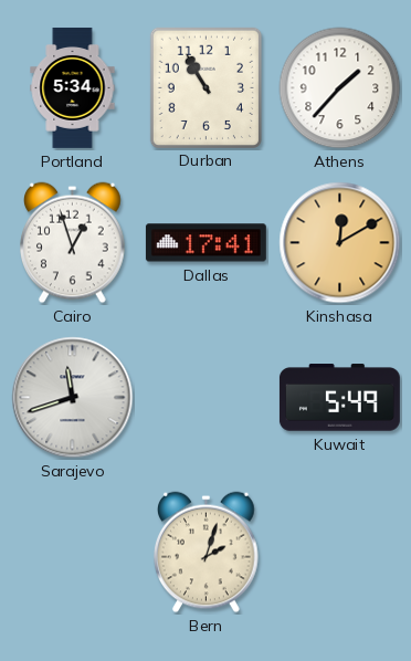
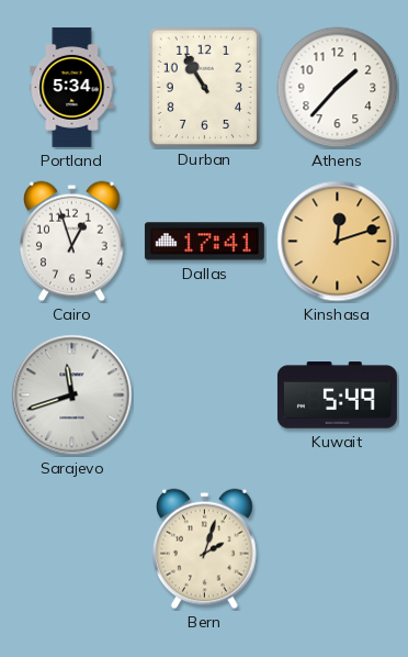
Kinshasa: 12:10 -> 12:12 (338, 242)
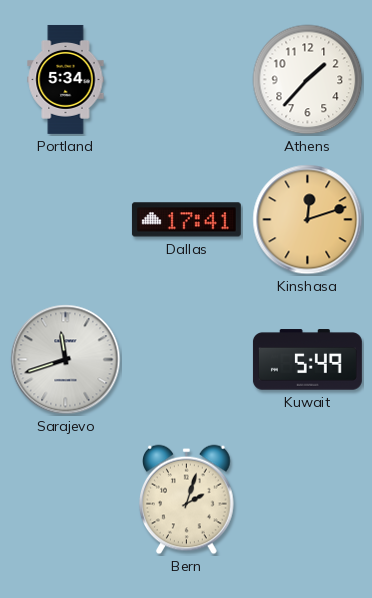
Durban: 10:55 -> none (204, 87)
Cairo: 12:57 -> none (72, 242)
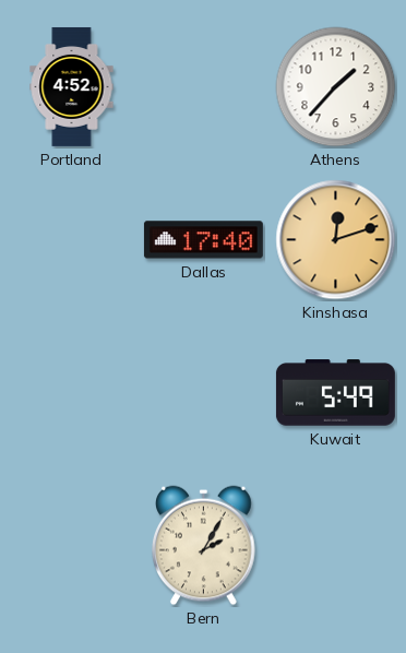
Portland: 5:34 -> 4:52 (72, 86)
Dallas: 17:41 -> 17:40 (203, 240)
Sarajevo: 11:42 -> none (66, 360)
Bern: 2:03 -> 2:05 (204, 546)
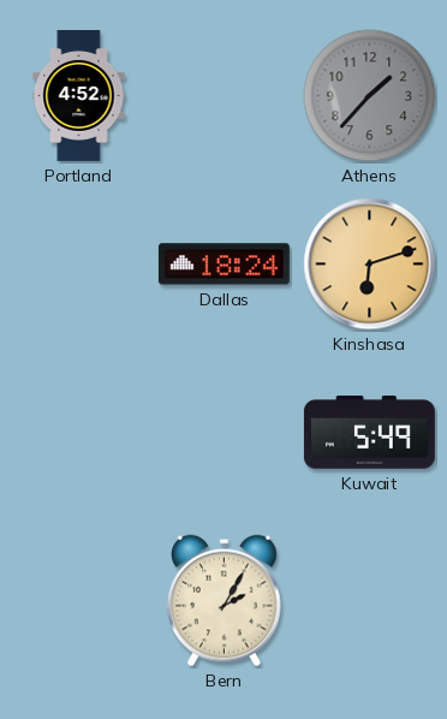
Athens dial: white -> grey (370, 96)
Dallas: 17:40 -> 18:24 (223, 265)
Kinshasa: 12:12 -> 6:12 (370, 265)
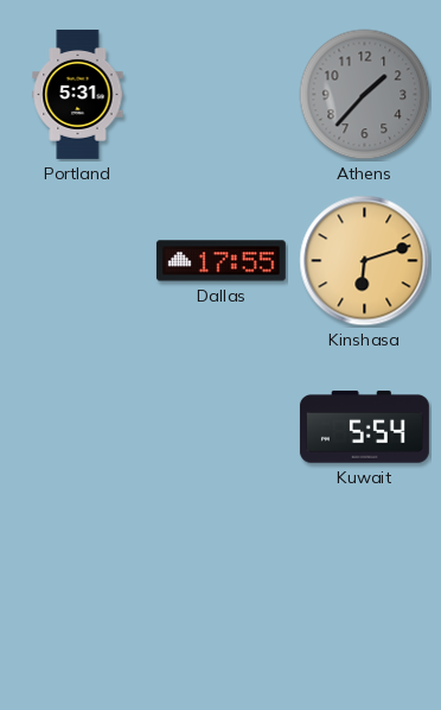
Portland: 4:52 -> 5:31 (78, 94)
Dallas: 18:24 -> 17:55 (220, 261)
Kuwait: 5:49 -> 5:54 (364, 427)
Bern: 2:05 -> none (225, 601)
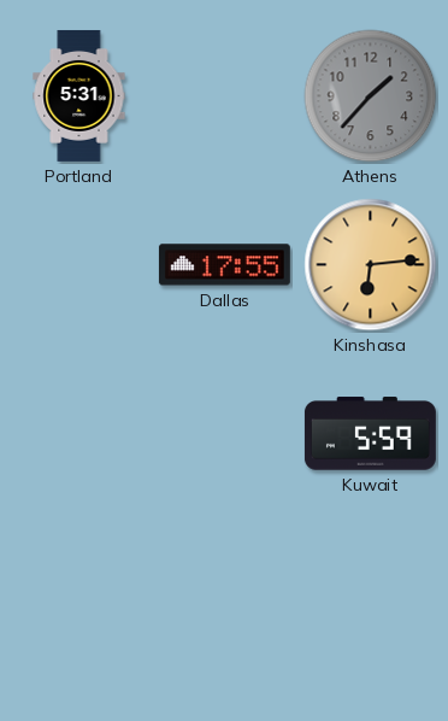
Kinshasa: 6:12 -> 6:14 (371, 265)
Kuwait: 5:54 -> 5:59 (370, 434)
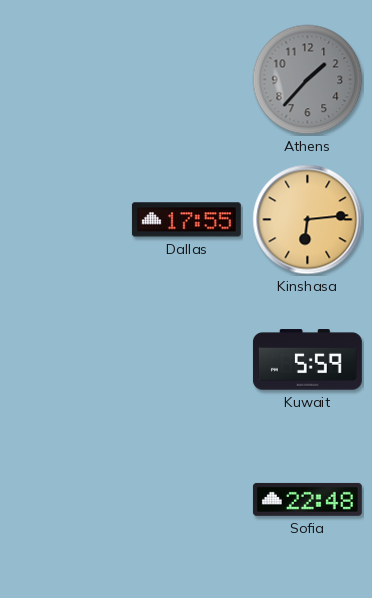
Portland: 5:31 -> none (79, 95)
Sofia: none -> 22:48 (307, 499)
